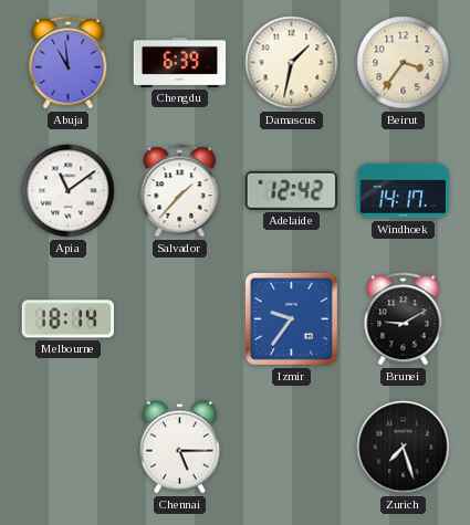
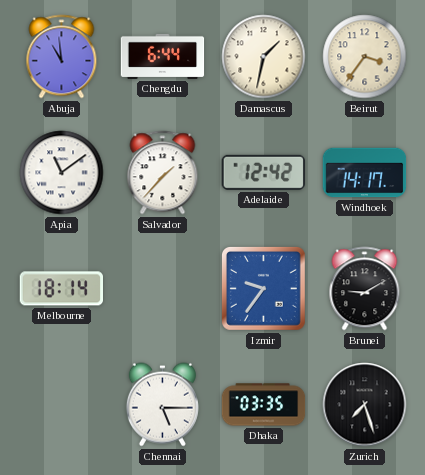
Chengdu: 6:39 -> 6:44 (163, 56)
Dhaka: none -> 03:35 (264, 405)
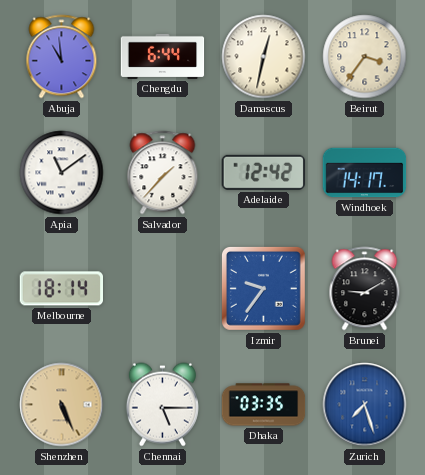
Damascus: 1:32 -> 12:32 (264, 57)
Shenzhen: none -> 5:26 (62, 405)
Zurich dial: black -> blue (365, 405)
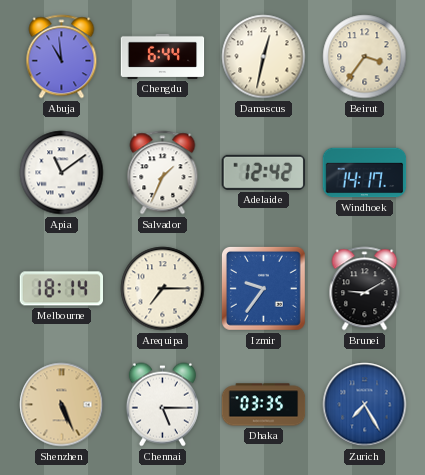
Salvador: 1:37 -> 1:34 (163, 173)
Arequipa: none -> 7:15 (163, 289)
Zurich: 7:27 -> 7:25 (365, 405)
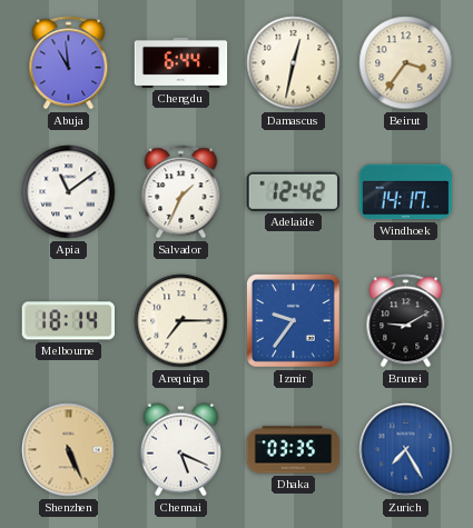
Chennai: 5:15 -> 5:19 (180, 450)
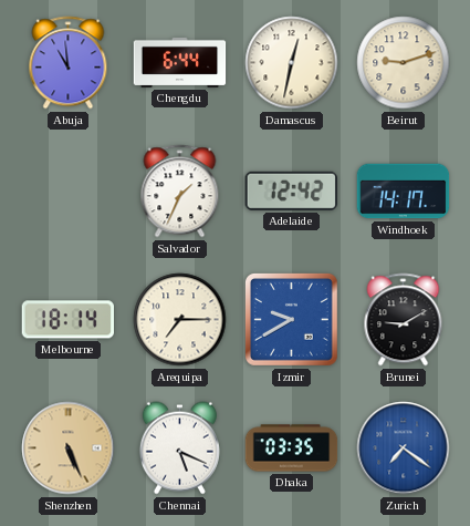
Beirut: 3:36 -> 9:12 (404, 63)
Apia: 11:09 -> none (69, 192)
Izmir: 9:36 -> 9:40 (291, 319)
Zurich: 7:25 -> 7:21 (404, 448)
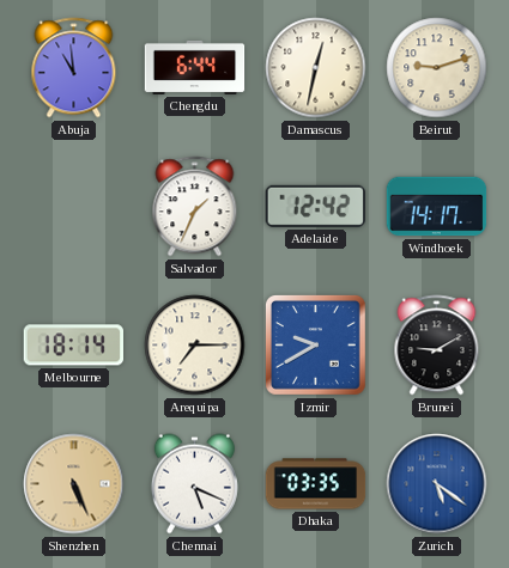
Zurich: 7:21 -> 5:21 (437, 484)
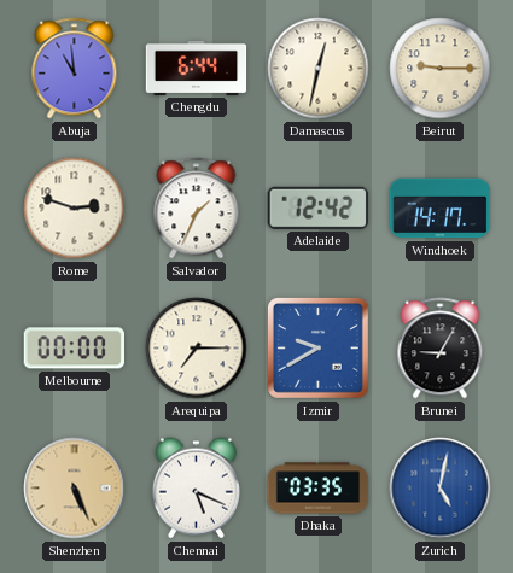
Beirut: 9:12 -> 9:15 (441, 69)
Rome: none -> 2:48 (75, 209)
Melbourne: 18:14 -> 00:00 (74, 349)
Brunei: 9:10 -> 9:05 (441, 349)
Zurich: 5:21 -> 5:02 (441, 489)
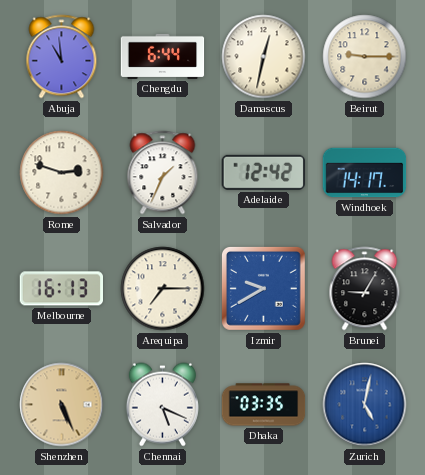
Melbourne: 00:00 -> 16:13 (61, 289)
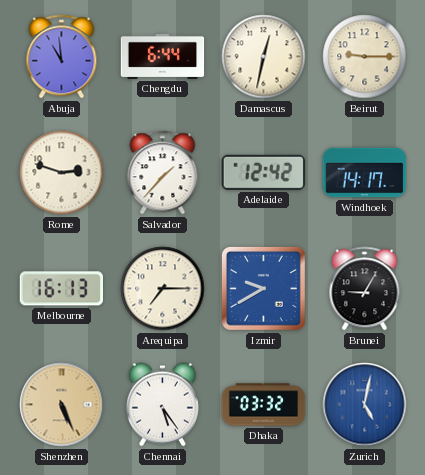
Salvador: 1:34 -> 1:37 (163, 173)
Chennai: 5:19 -> 5:24 (162, 405)
Dhaka: 03:35 -> 03:32 (264, 405)
